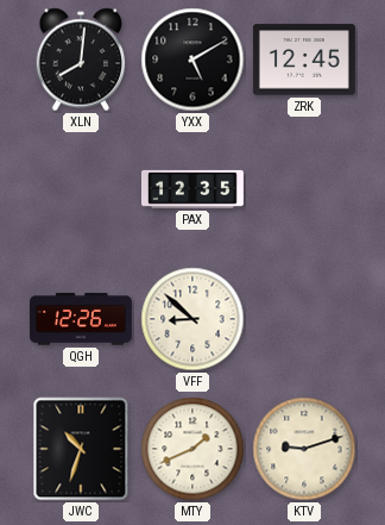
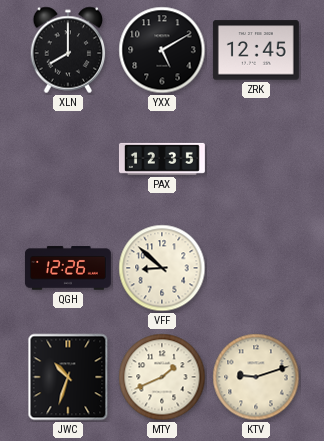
XLN: 8:01 -> 8:00 (68, 50)
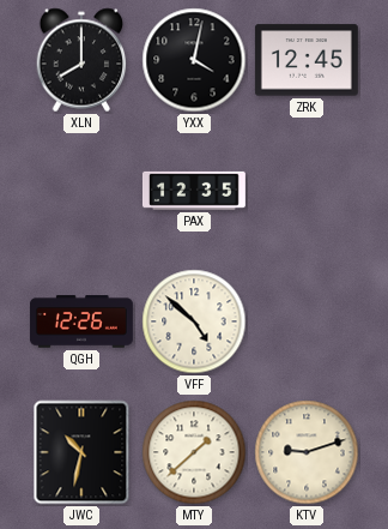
YXX: 5:10 -> 4:02 (194, 60)
VFF: 8:52 -> 4:52 (194, 321)
JWC: 10:33 -> 10:32 (81, 452)
MTY: 1:41 -> 1:38 (194, 452)
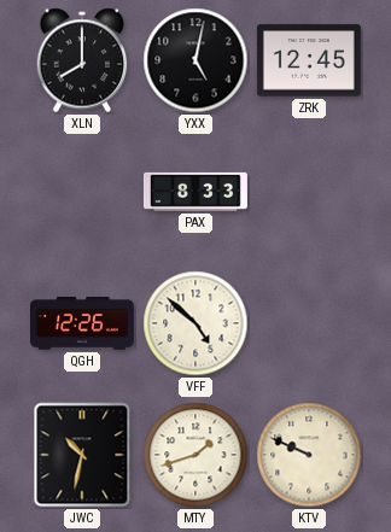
YXX: 4:02 -> 5:02 (195, 60)
PAX: 12:35 -> 8:33 (195, 192)
MTY: 1:38 -> 1:42 (195, 455)
KTV: 9:12 -> 9:49 (309, 455)
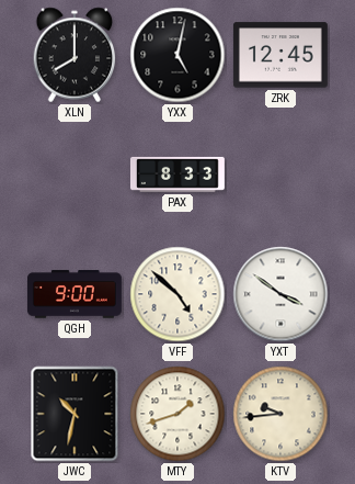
QGH: 12:26 -> 9:00 (75, 294)
YXT: none -> 3:51 (280, 294)
KTV: 9:49 -> 9:44 (280, 414)
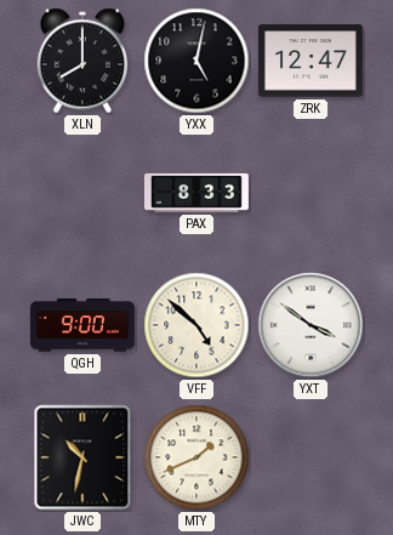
ZRK: 12:45 -> 12:47 (311, 61)
MTY: 1:42 -> 1:41 (196, 457)
KTV: 9:44 -> none (280, 414)
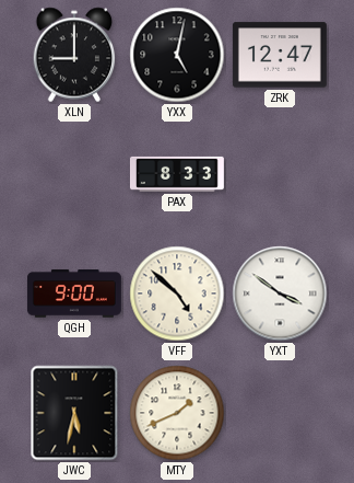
XLN: 8:00 -> 9:00 (74, 55)
JWC: 10:32 -> 5:32 (74, 413)
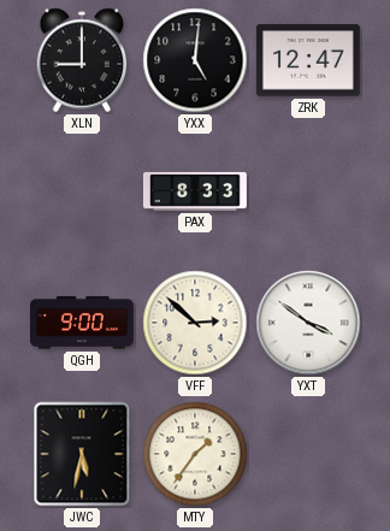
YXX: 5:02 -> 5:01 (195, 60)
VFF: 4:52 -> 2:52 (195, 323)
MTY: 1:41 -> 1:36 (195, 454)
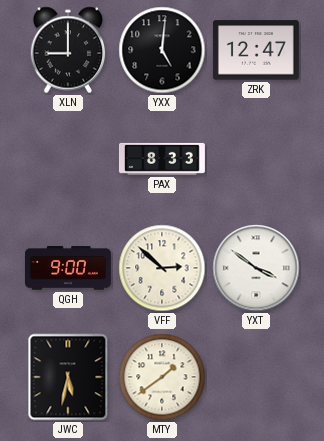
MTY: 1:36 -> 1:39 (162, 377)
